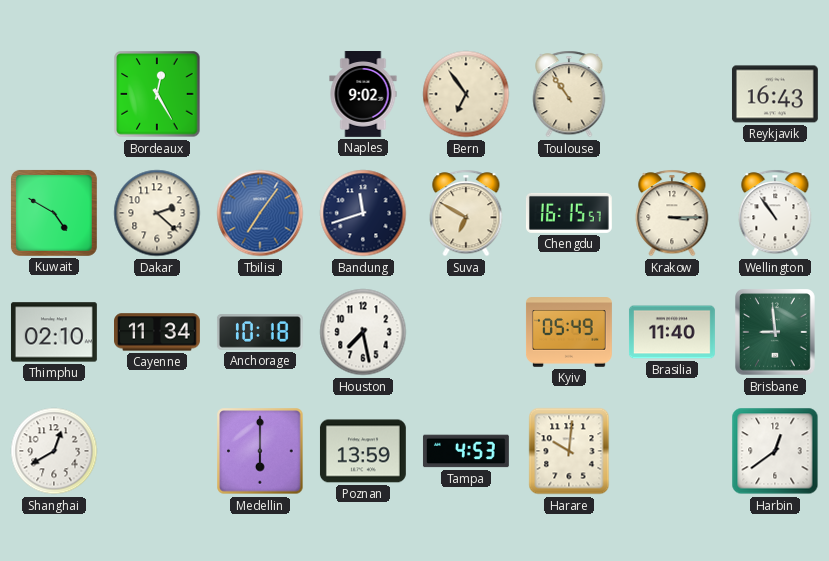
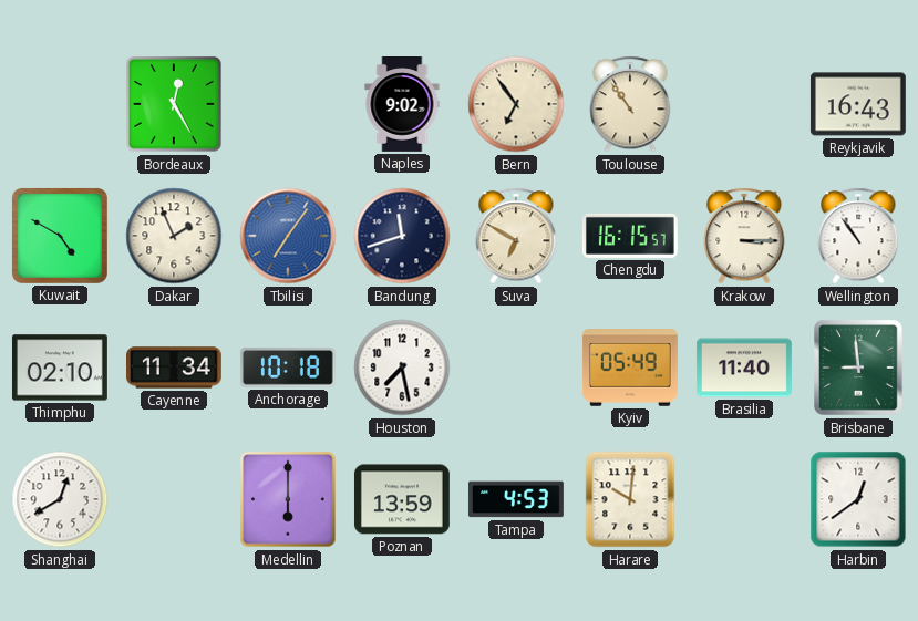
Dakar: 2:22 -> 1:56 (174, 236)
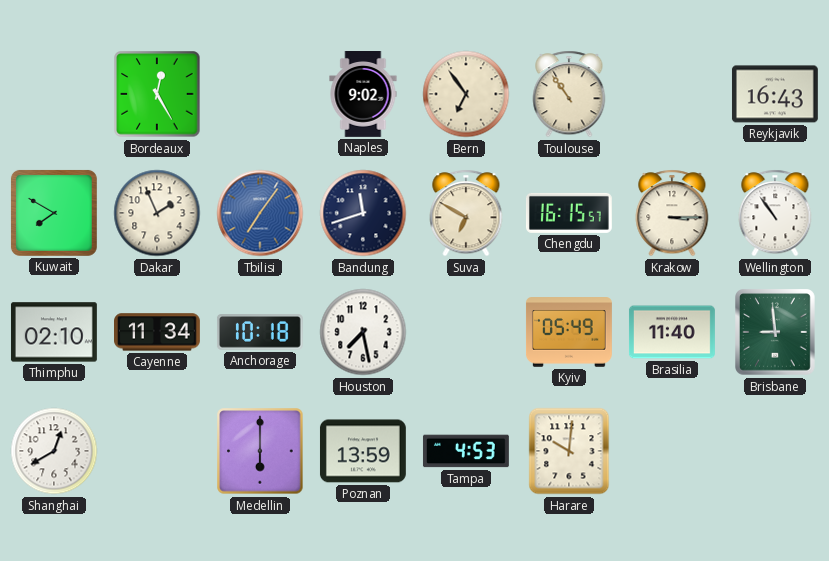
Kuwait: 4:50 -> 7:50 (54, 213)
Harbin: 12:39 -> none (858, 499)
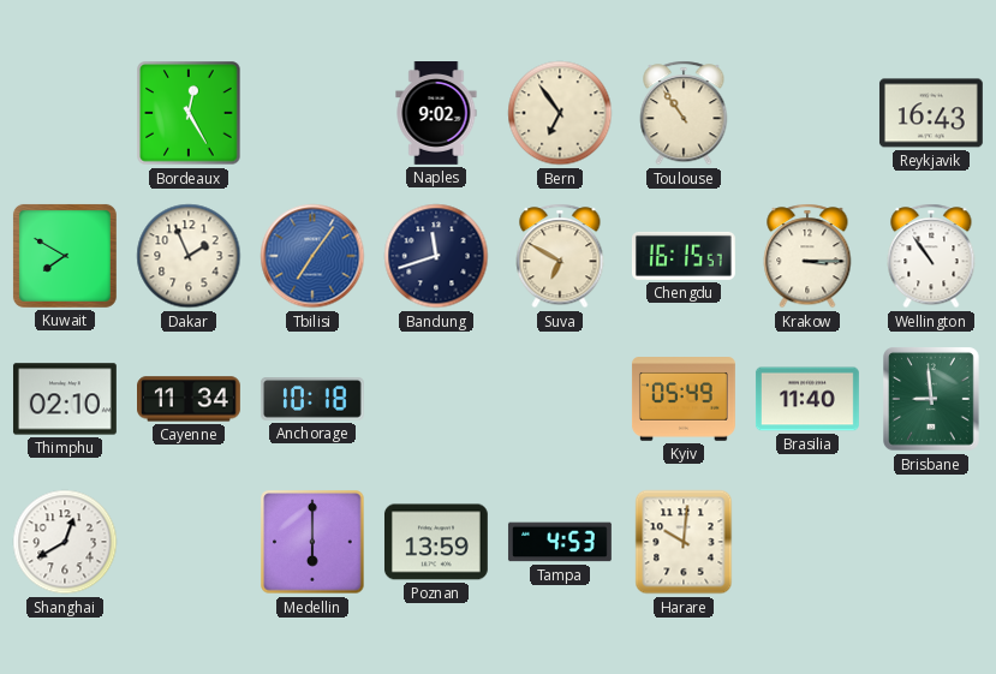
Houston: 7:28 -> none (363, 332)
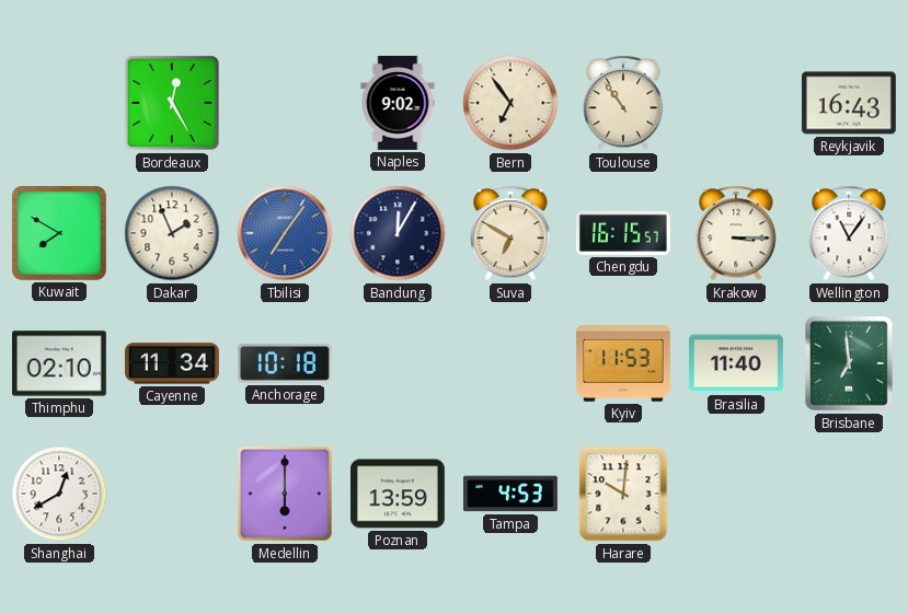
Bandung: 11:42 -> 12:05 (398, 233)
Wellington: 10:54 -> 11:06 (849, 233)
Kyiv: 05:49 -> 11:53 (623, 363)
Brisbane: 8:59 -> 6:59 (850, 364)
